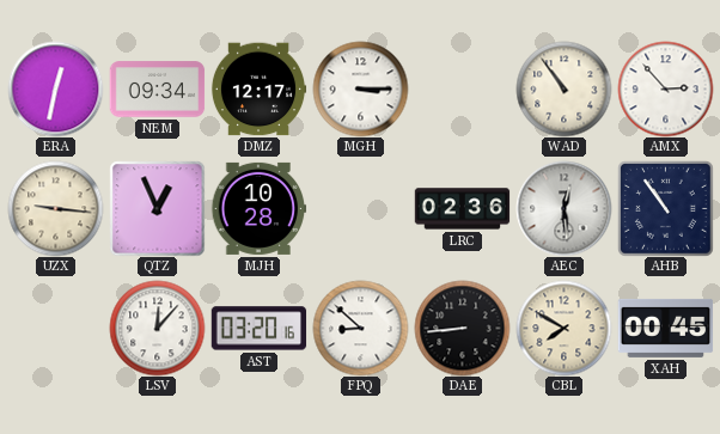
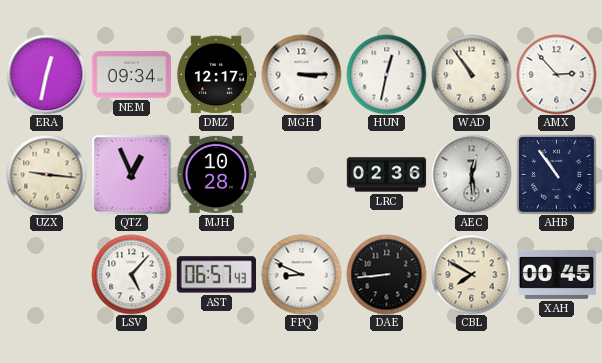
HUN: none -> 12:32 (386, 74)
LSV: 12:07 -> 5:07 (131, 274)
AST: 03:20 -> 06:57 (216, 275)
FPQ: 8:52 -> 8:49 (301, 274)
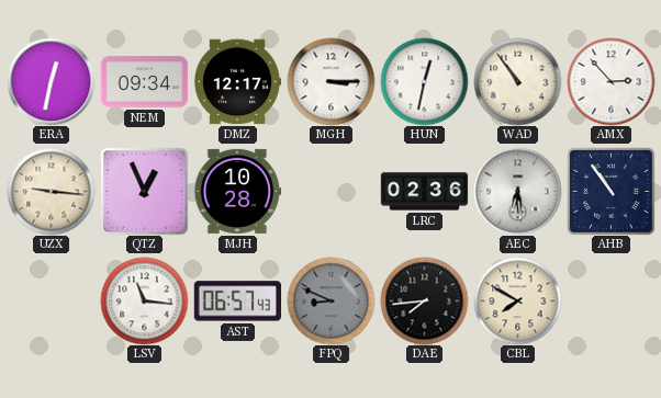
AEC: 12:29 -> 6:29 (517, 191)
LSV: 5:07 -> 11:16 (144, 300)
FPQ dial: white -> grey (330, 300)
DAE: 8:44 -> 7:44 (424, 300)
XAH: 00:45 -> none (556, 274)
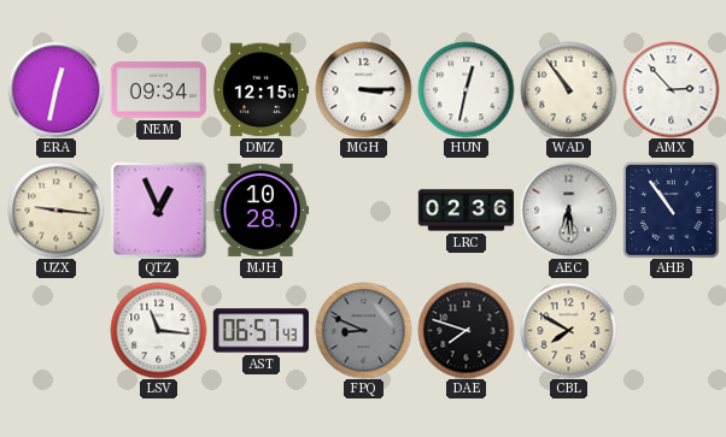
DMZ: 12:17 -> 12:15 (260, 90)
DAE: 7:44 -> 7:48 (466, 330)
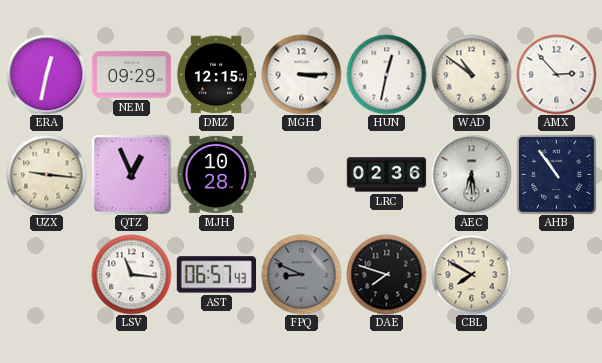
NEM: 09:34 -> 09:29 (131, 75)
WAD: 10:54 -> 10:51 (471, 74)
